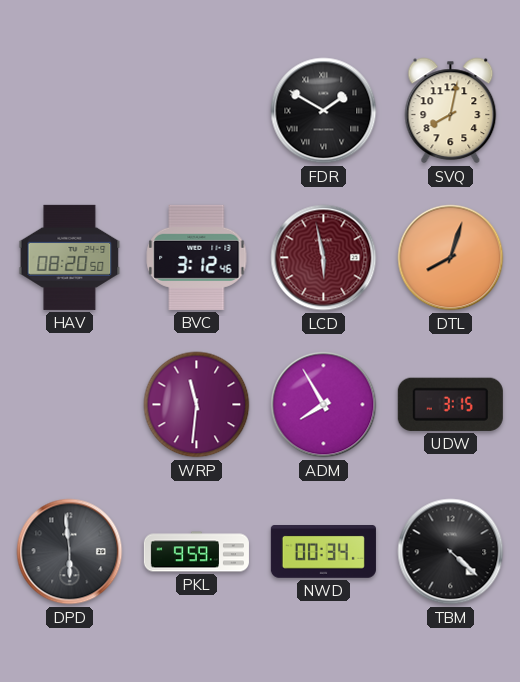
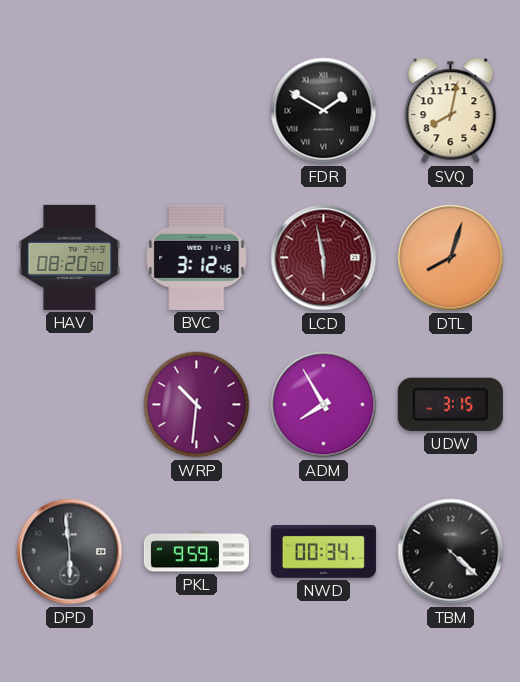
WRP: 11:31 -> 10:31 (197, 405)
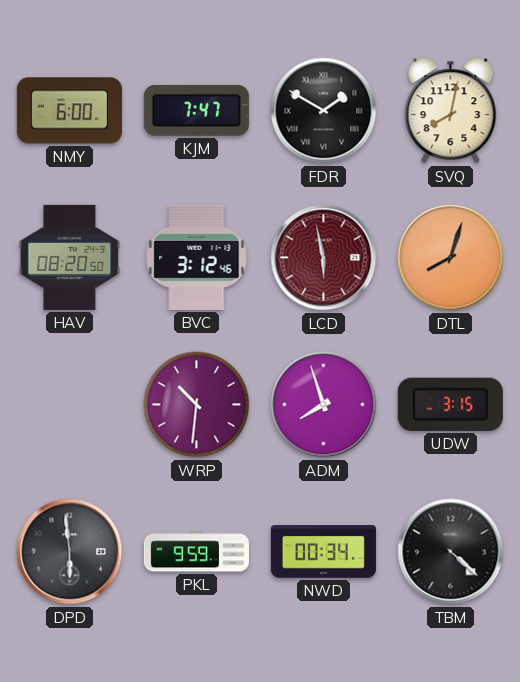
NMY: none -> 6:00 (69, 111)
KJM: none -> 7:47 (196, 110)
ADM: 7:55 -> 7:57 (324, 405)
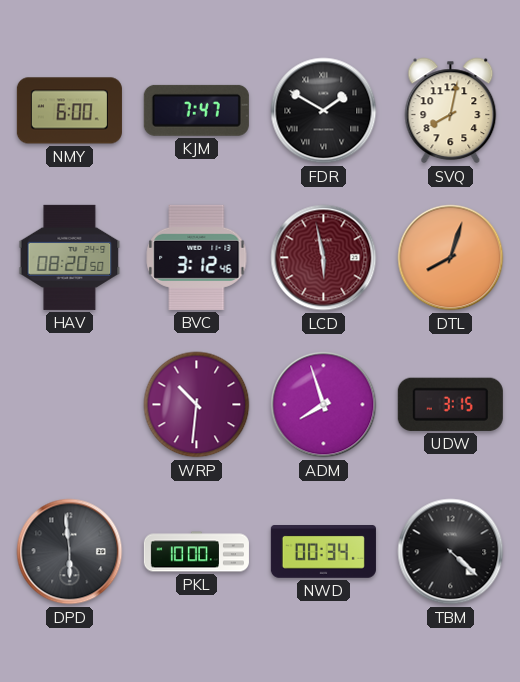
PKL: 9:59 -> 10:00 (196, 552)
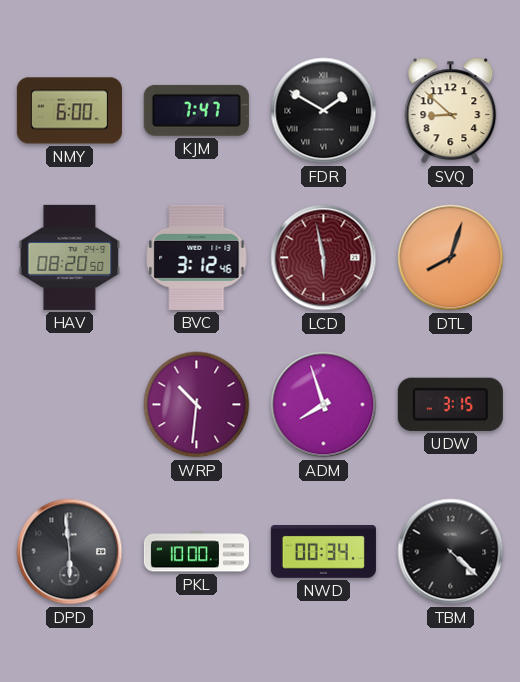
SVQ: 8:02 -> 8:52 (451, 111)
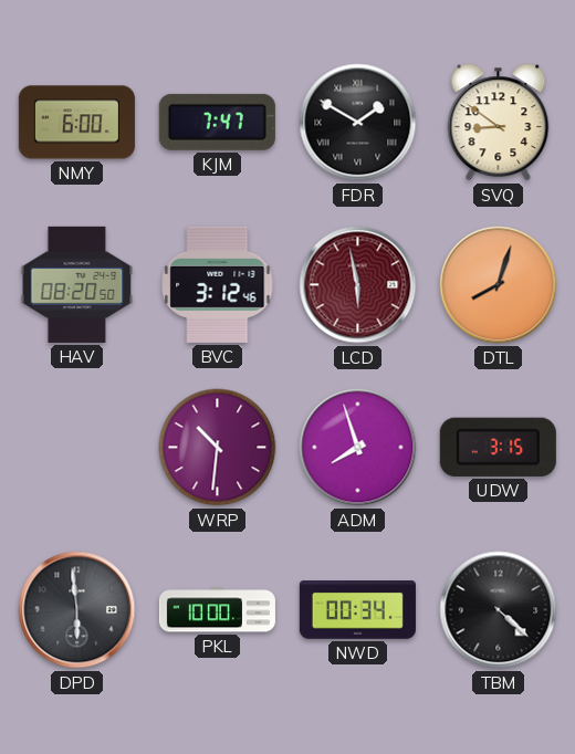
SVQ: 8:52 -> 8:51 (499, 123)
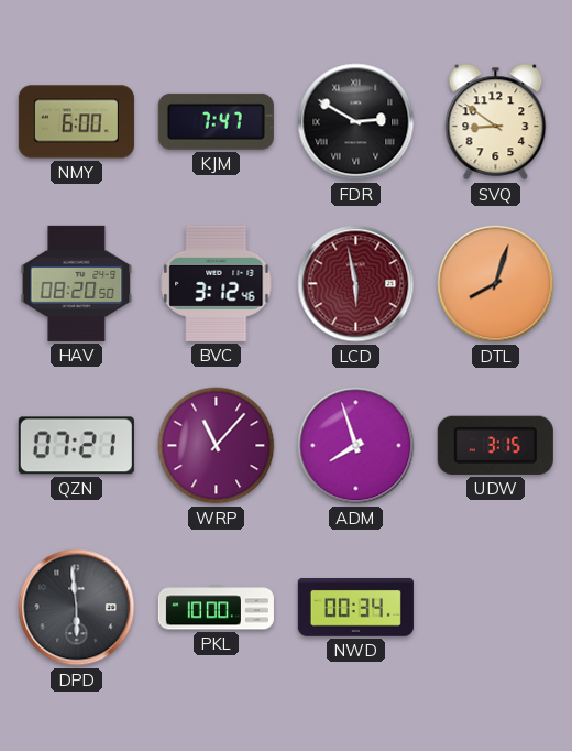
FDR: 1:50 -> 2:50 (356, 122)
QZN: none -> 07:21 (76, 446)
WRP: 10:31 -> 11:07 (217, 446)
TBM: 4:22 -> none (499, 610)
